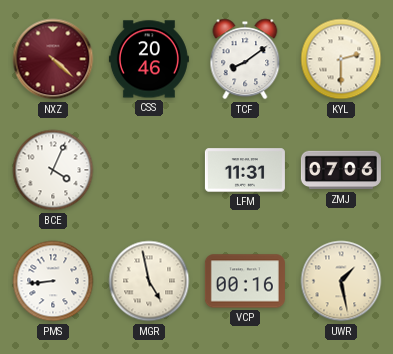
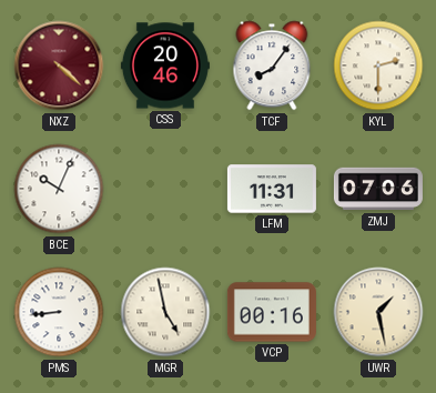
TCF: 8:09 -> 8:06 (272, 65)
BCE: 4:04 -> 10:04 (59, 189)
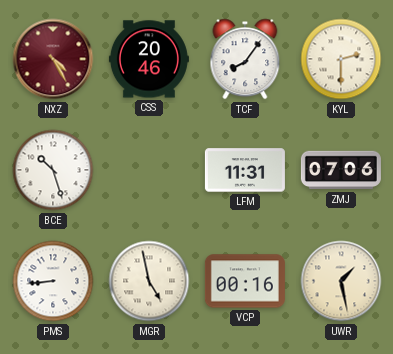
NXZ: 4:22 -> 4:25 (53, 59)
BCE: 10:04 -> 10:27 (53, 170)
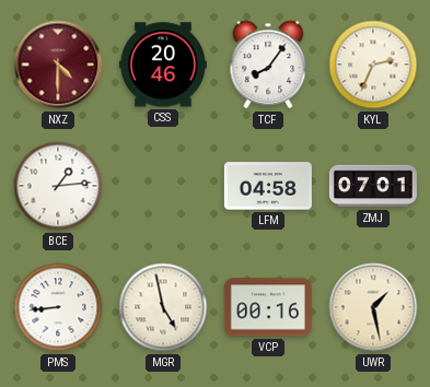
NXZ: 4:25 -> 4:30 (58, 64)
KYL: 2:30 -> 2:34 (373, 64)
BCE: 10:27 -> 1:14 (58, 186)
LFM: 11:31 -> 04:58 (268, 186)
ZMJ: 07:06 -> 07:01 (373, 186)
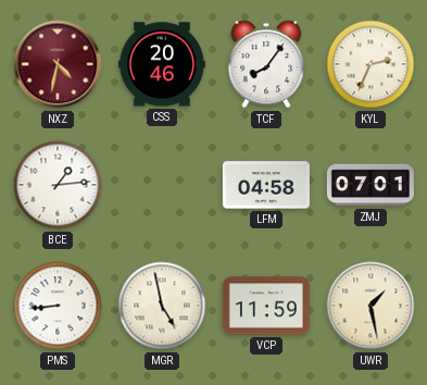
NXZ: 4:30 -> 4:32 (58, 64)
VCP: 00:16 -> 11:59 (266, 306)
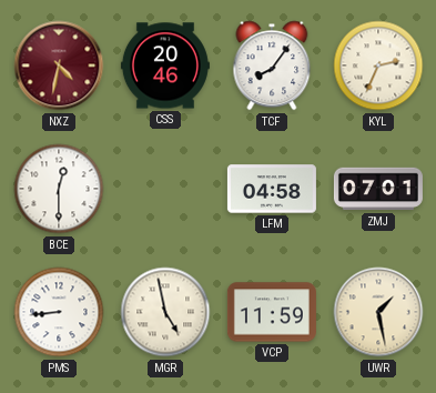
BCE: 1:14 -> 12:30 (59, 189)
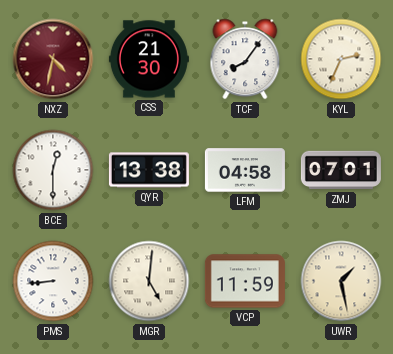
CSS: 20:46 -> 21:30 (149, 59)
QYR: none -> 13:38 (149, 170)
MGR: 4:58 -> 5:01 (149, 281)
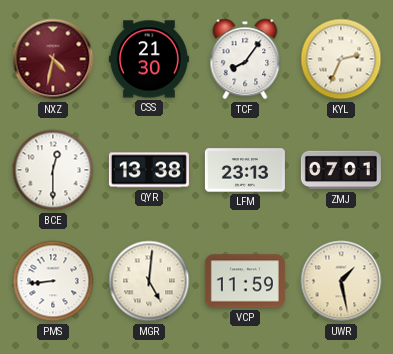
LFM: 04:58 -> 23:13 (245, 170)
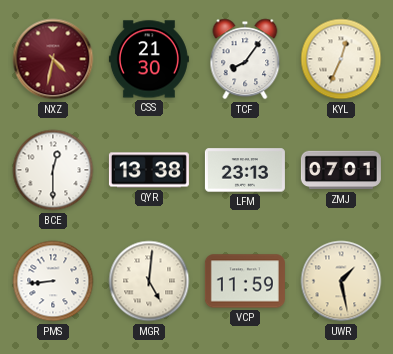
KYL: 2:34 -> 12:34 (341, 59)
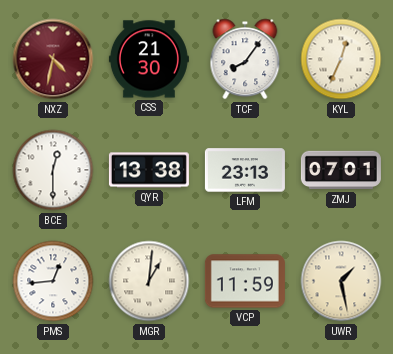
PMS: 8:44 -> 12:44 (53, 281)
MGR: 5:01 -> 1:01 (149, 281)
